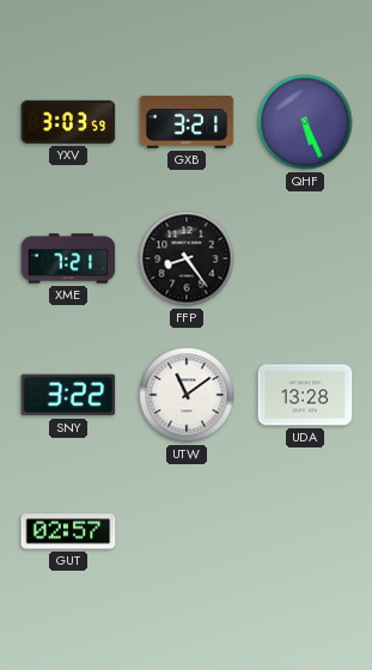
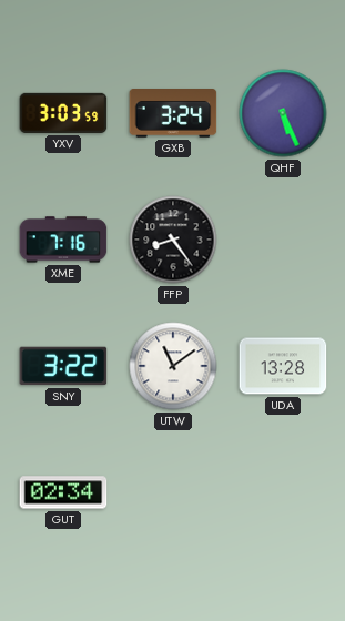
GXB: 3:21 -> 3:24 (173, 114)
XME: 7:21 -> 7:16 (63, 240)
GUT: 02:57 -> 02:34 (63, 492)
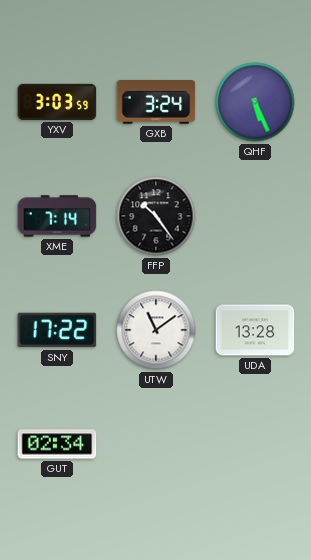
XME: 7:16 -> 7:14 (57, 216)
FFP: 8:24 -> 10:24 (156, 216)
SNY: 3:22 -> 17:22 (57, 330)
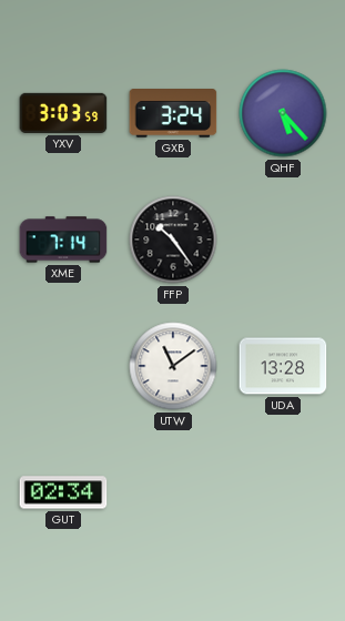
QHF: 5:26 -> 5:23 (283, 113)
SNY: 17:22 -> none (57, 330)
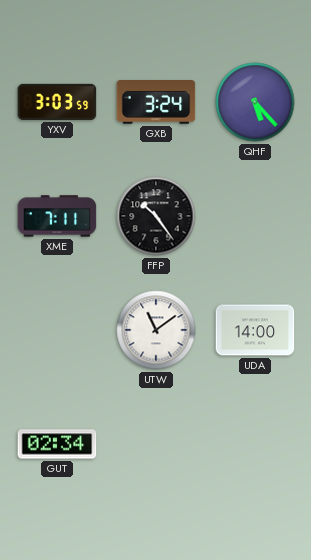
XME: 7:14 -> 7:11 (57, 216)
UDA: 13:28 -> 14:00 (255, 330)
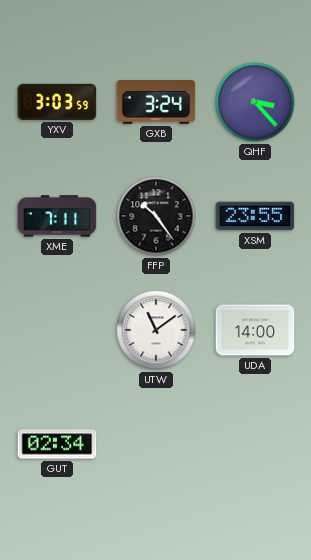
QHF: 5:23 -> 3:23 (255, 102)
XSM: none -> 23:55 (255, 216)
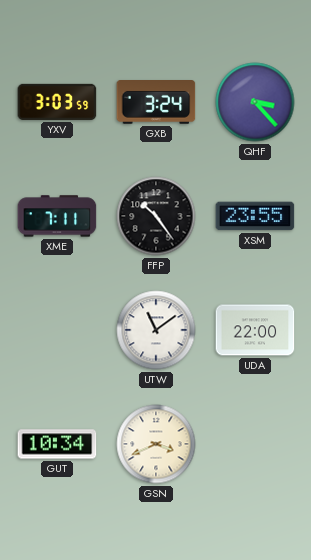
UDA: 14:00 -> 22:00 (255, 330)
GUT: 02:34 -> 10:34 (57, 444)
GSN: none -> 3:41 (156, 444)
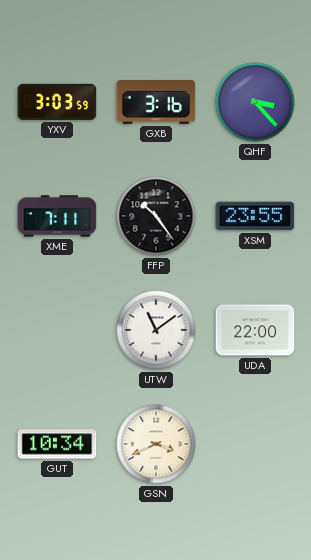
GXB: 3:24 -> 3:16 (156, 103)
